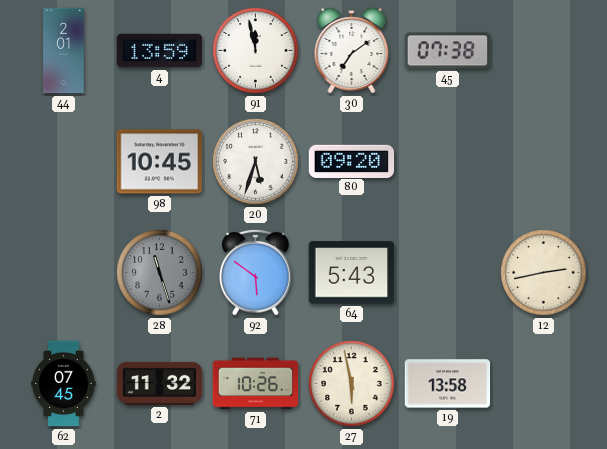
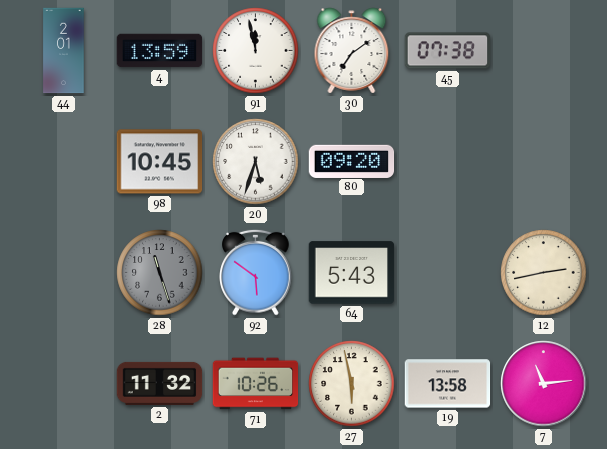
62: 07:45 -> none (64, 384)
7: none -> 11:14 (544, 384)
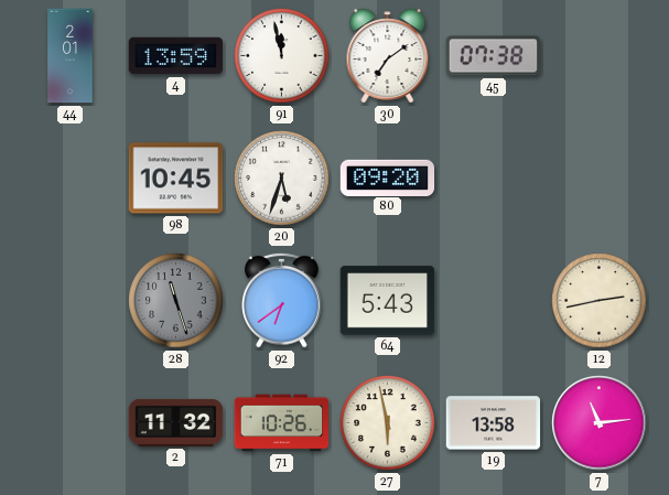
92: 5:51 -> 6:39 (282, 300)
